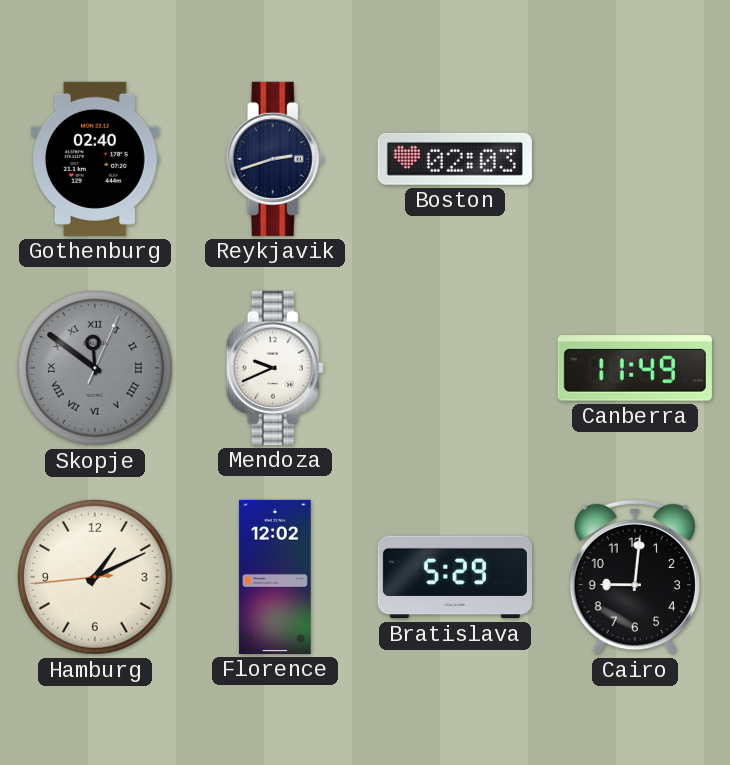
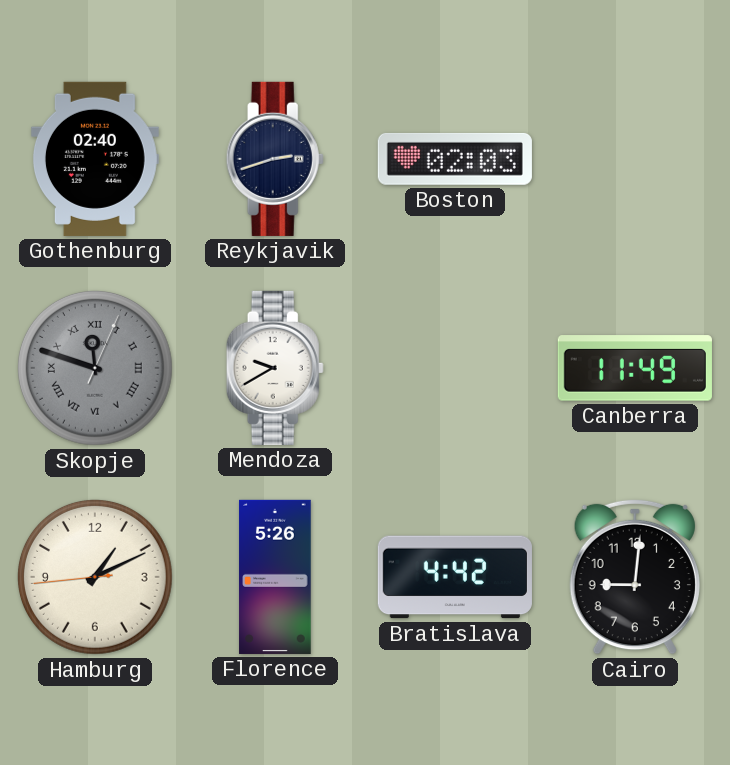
Skopje: 11:51 -> 11:48 (95, 368)
Mendoza: 9:41 -> 9:40 (275, 368)
Florence: 12:02 -> 5:26 (275, 577)
Bratislava: 5:29 -> 4:42 (455, 577)
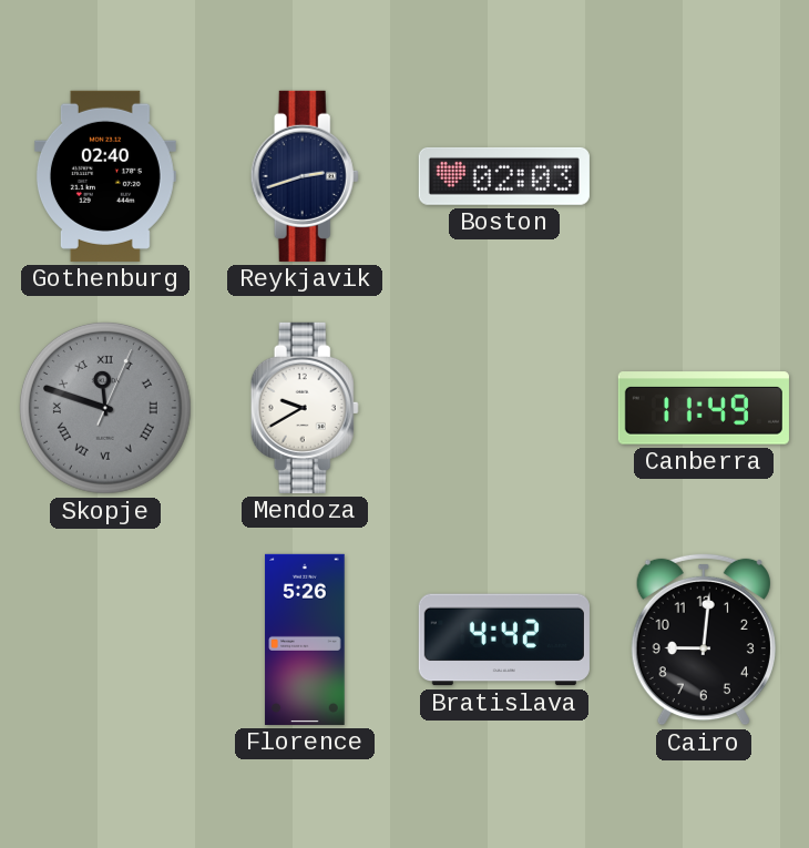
Hamburg: 1:10 -> none (95, 577)
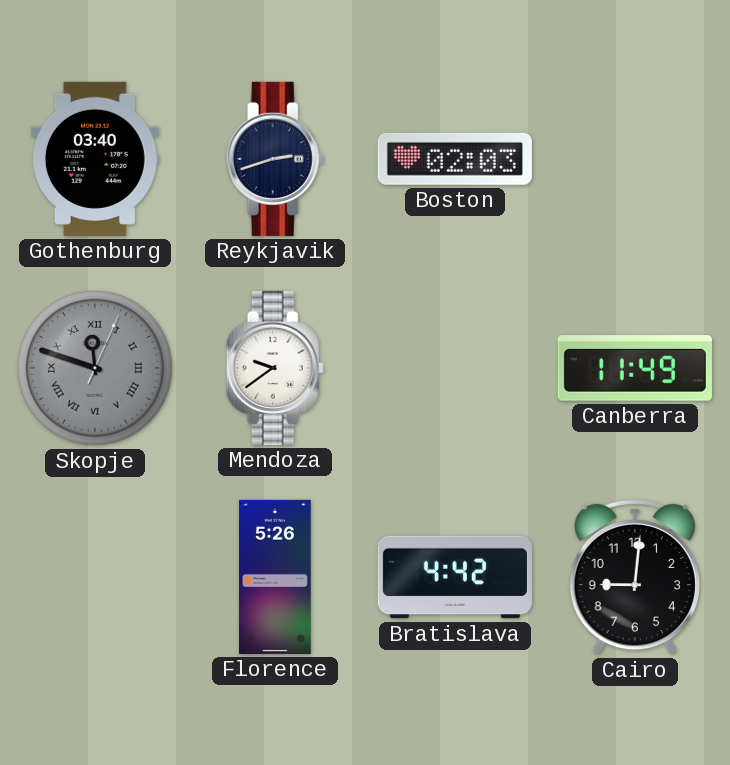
Gothenburg: 02:40 -> 03:40 (95, 159)
Mendoza: 9:40 -> 9:39 (275, 368)
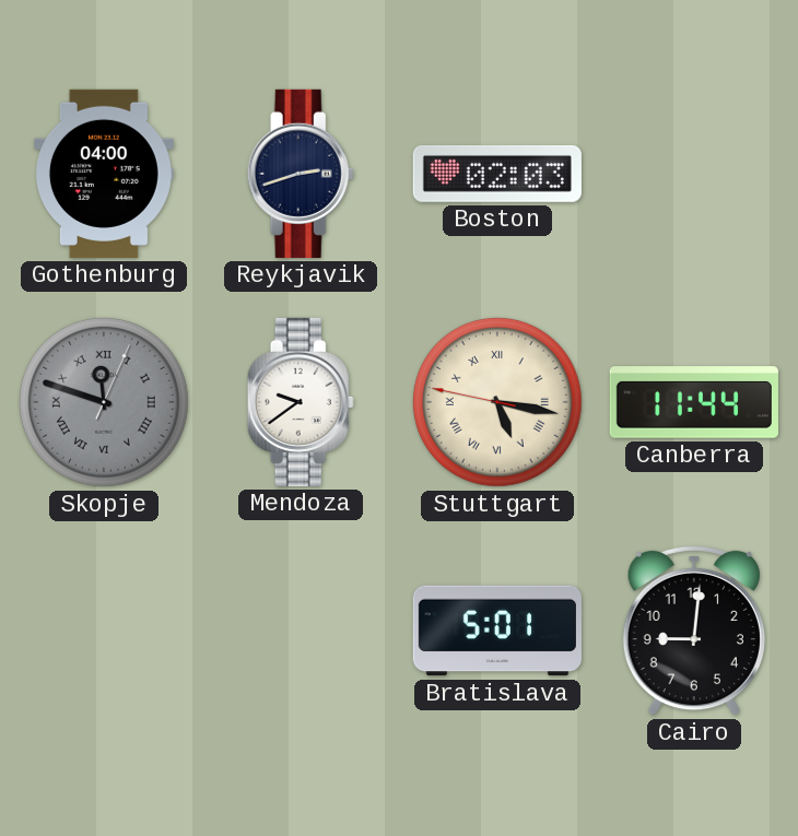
Gothenburg: 03:40 -> 04:00 (104, 174)
Stuttgart: none -> 5:16 (497, 402)
Canberra: 11:49 -> 11:44 (694, 402)
Florence: 5:26 -> none (275, 577)
Bratislava: 4:42 -> 5:01 (497, 631)
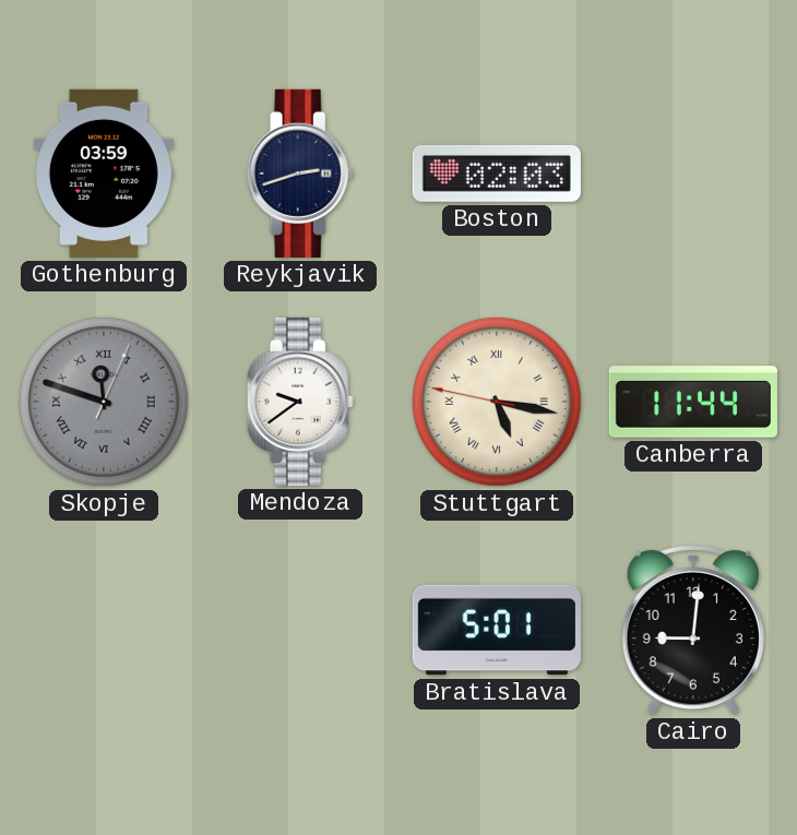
Gothenburg: 04:00 -> 03:59 (104, 174)
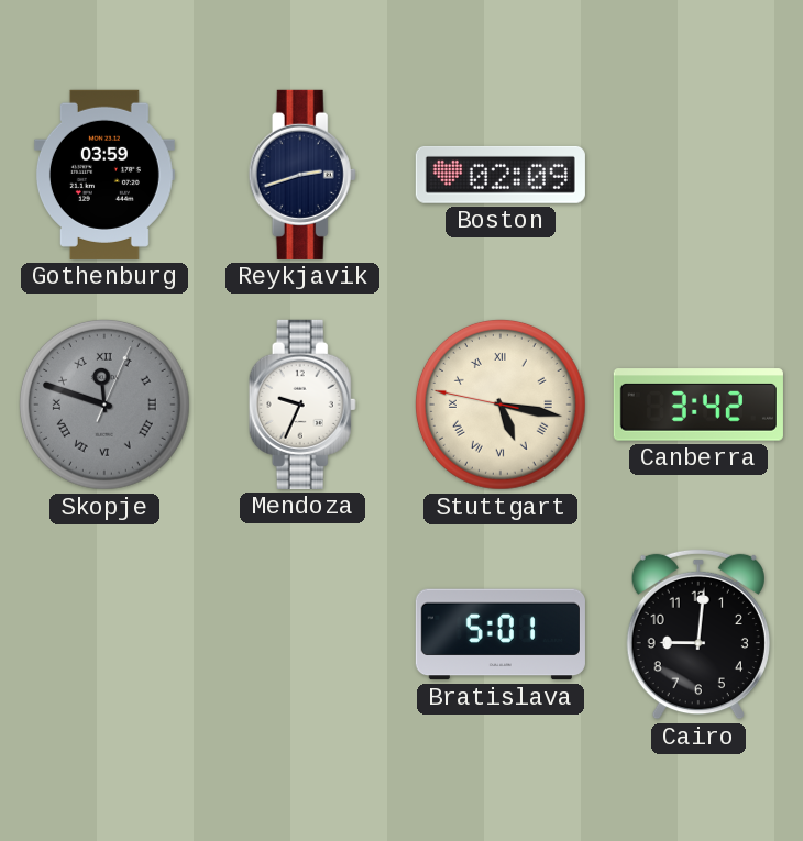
Boston: 02:03 -> 02:09 (501, 175)
Mendoza: 9:39 -> 9:34 (302, 405)
Canberra: 11:44 -> 3:42 (698, 405)
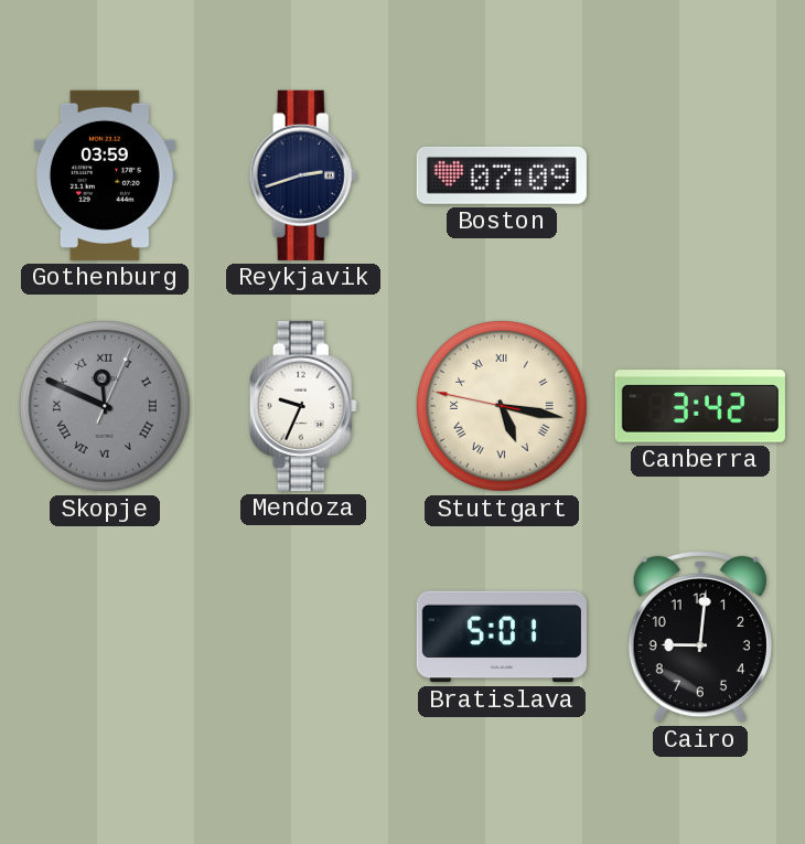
Boston: 02:09 -> 07:09 (502, 175)
Skopje: 11:48 -> 11:49 (105, 406)
